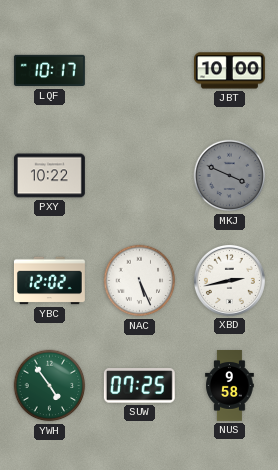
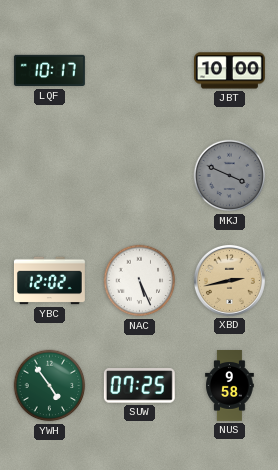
PXY: 10:22 -> none (49, 176)
XBD dial: white -> champagne (229, 280)
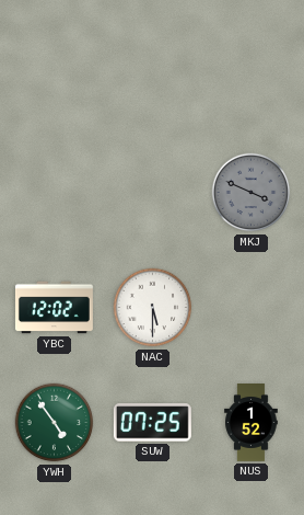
LQF: 10:17 -> none (49, 71)
JBT: 10:00 -> none (229, 71)
NAC: 5:26 -> 5:30 (153, 308)
XBD: 2:43 -> none (229, 280)
NUS: 9:58 -> 1:52 (252, 423)
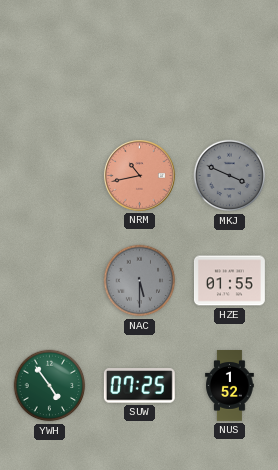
NRM: none -> 10:43 (139, 175)
YBC: 12:02 -> none (54, 308)
NAC dial: white -> grey (140, 281)
HZE: none -> 01:55 (229, 281)
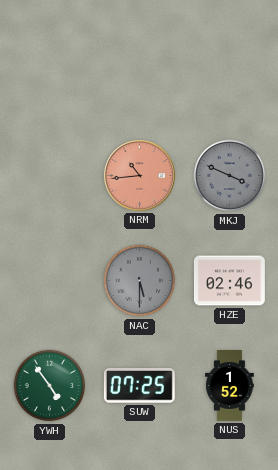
NRM: 10:43 -> 10:44 (139, 175)
HZE: 01:55 -> 02:46 (229, 281)
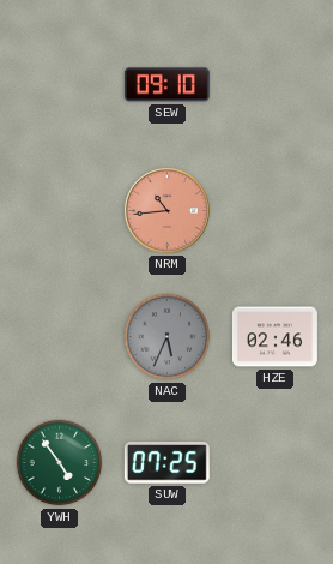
SEW: none -> 09:10 (166, 85)
MKJ: 3:49 -> none (230, 176)
NAC: 5:30 -> 5:34 (168, 337)
NUS: 1:52 -> none (230, 386)
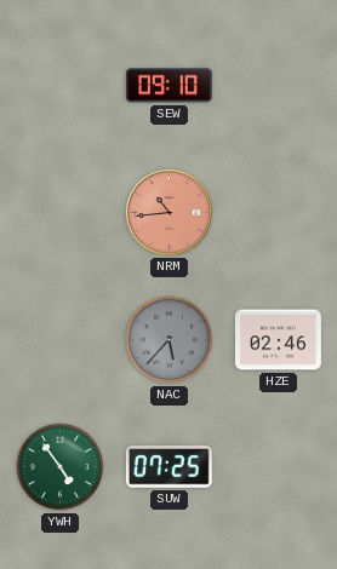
NAC: 5:34 -> 5:37 (170, 340)
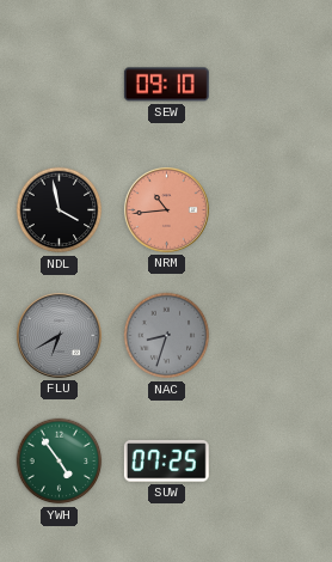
NDL: none -> 3:58 (60, 210)
FLU: none -> 6:40 (59, 335)
NAC: 5:37 -> 8:33 (167, 336)
HZE: 02:46 -> none (278, 340)
